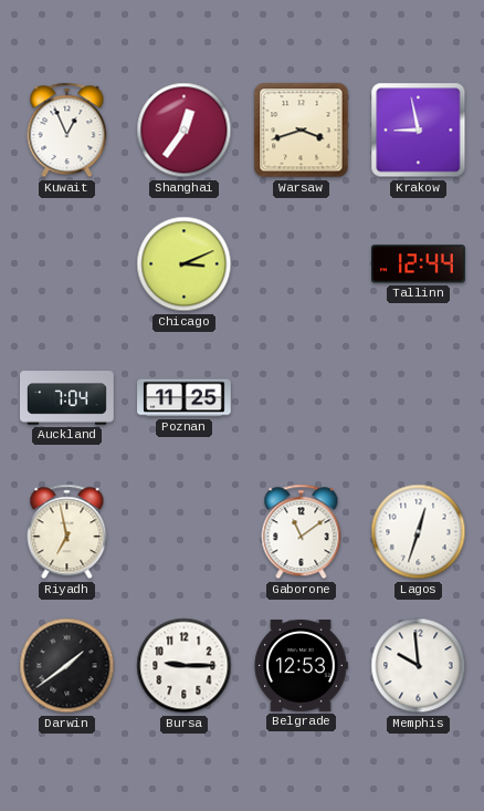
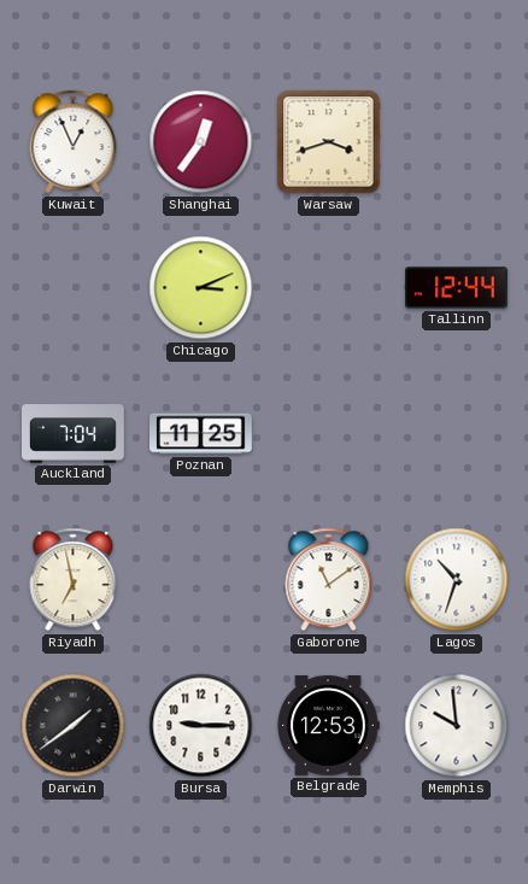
Krakow: 8:58 -> none (419, 131)
Lagos: 12:33 -> 10:33 (457, 580)
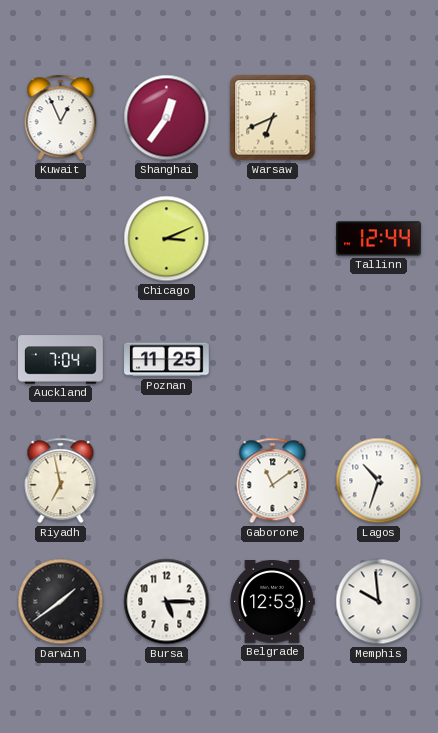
Warsaw: 3:42 -> 6:41 (273, 118)
Bursa: 9:15 -> 5:15 (167, 602)
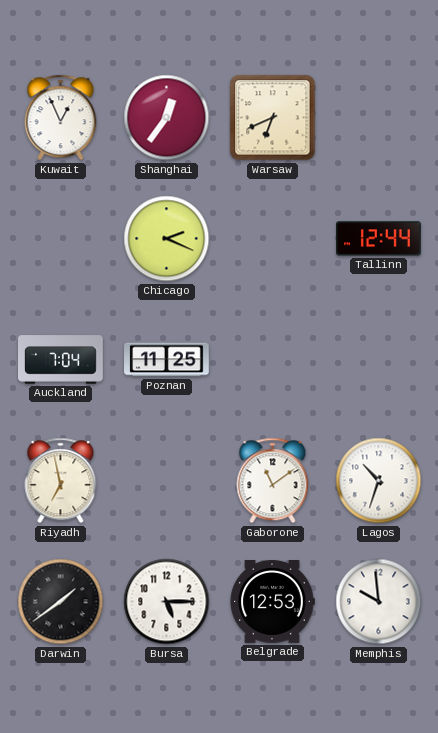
Chicago: 3:11 -> 2:19 (167, 239)
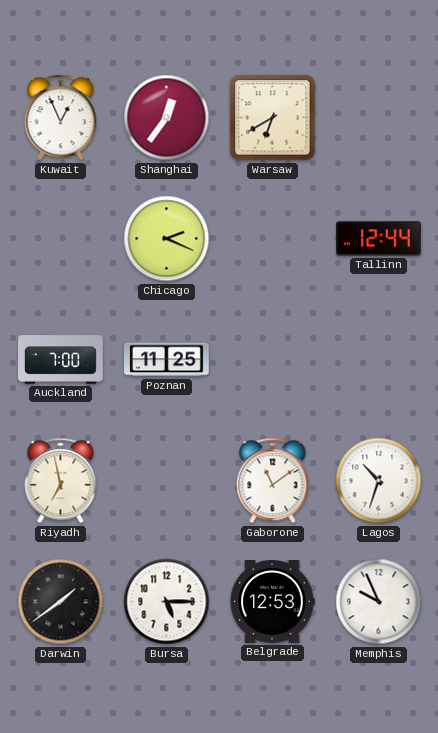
Warsaw: 6:41 -> 6:40 (273, 118)
Auckland: 7:04 -> 7:00 (61, 360)
Memphis: 9:59 -> 9:56 (379, 602)
